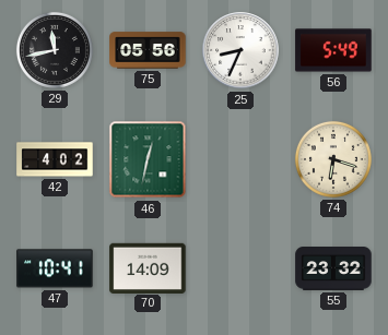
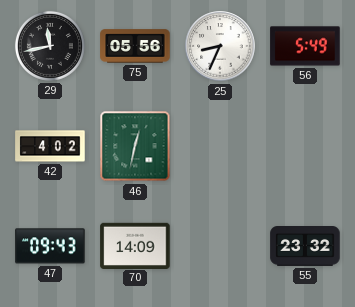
74: 6:18 -> none (333, 159)
47: 10:41 -> 09:43 (50, 246)
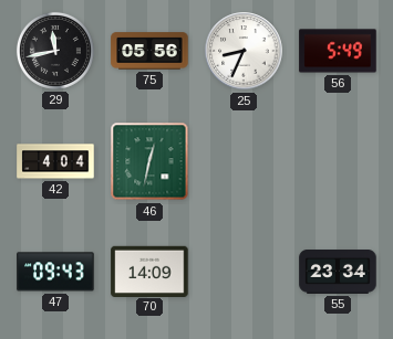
42: 4:02 -> 4:04 (55, 161)
55: 23:32 -> 23:34 (338, 273)
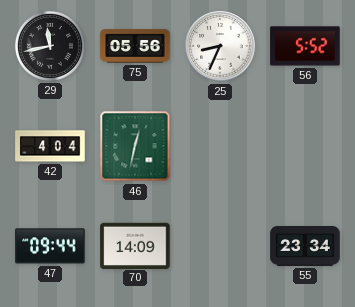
56: 5:49 -> 5:52 (305, 46)
47: 09:43 -> 09:44 (50, 246)
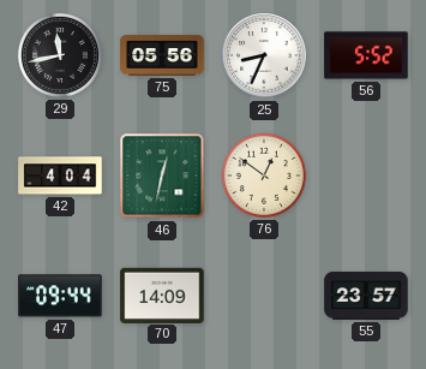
76: none -> 12:51 (264, 175)
55: 23:34 -> 23:57 (366, 297)
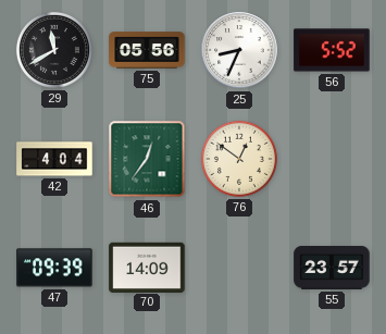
29: 11:43 -> 11:40 (54, 50)
46: 12:32 -> 12:36 (147, 159)
47: 09:44 -> 09:39 (54, 268)
